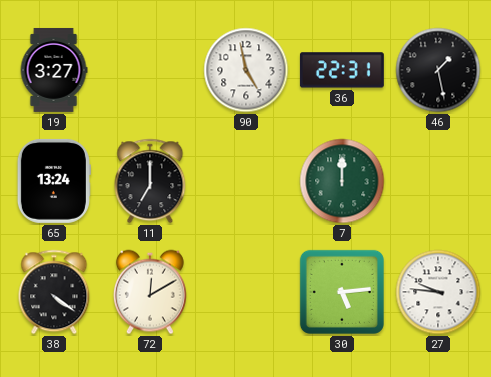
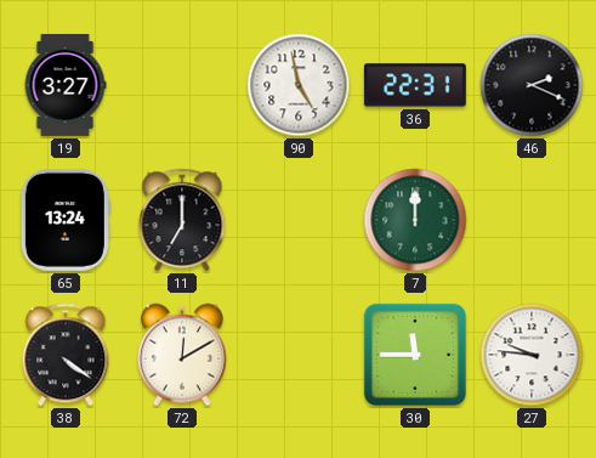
46: 1:28 -> 2:19 (532, 85)
30: 5:14 -> 11:45 (415, 355)
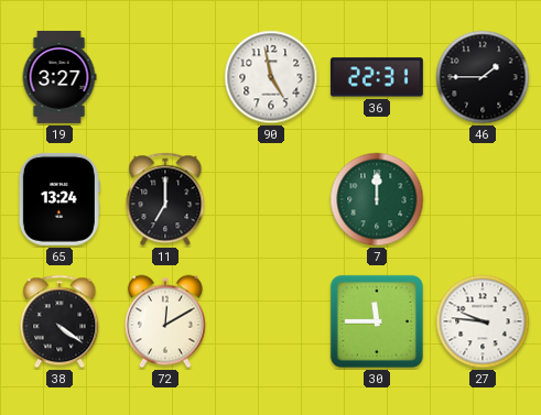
46: 2:19 -> 1:45 (483, 77)
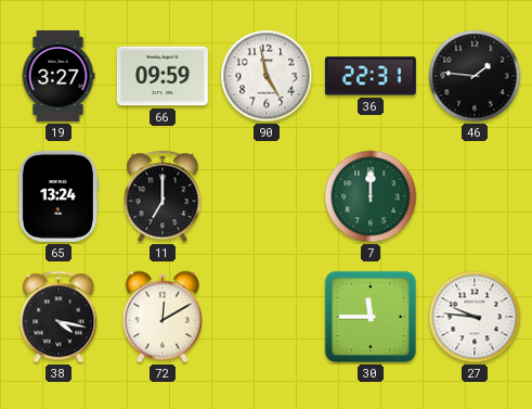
66: none -> 09:59 (163, 76)
46: 1:45 -> 1:46 (475, 76)
38: 4:21 -> 4:17 (59, 317)
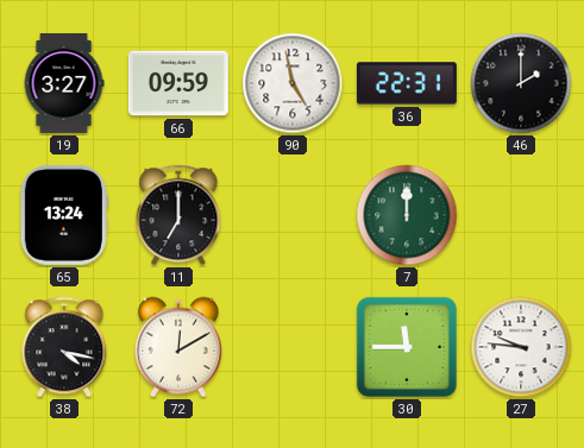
46: 1:46 -> 2:00 (521, 83)
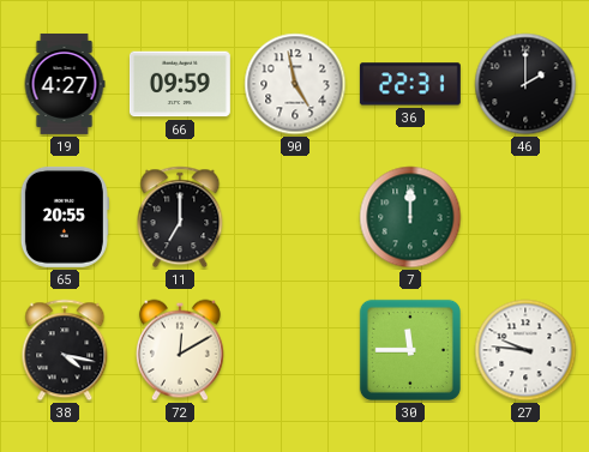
19: 3:27 -> 4:27 (65, 84)
65: 13:24 -> 20:55 (65, 217)
